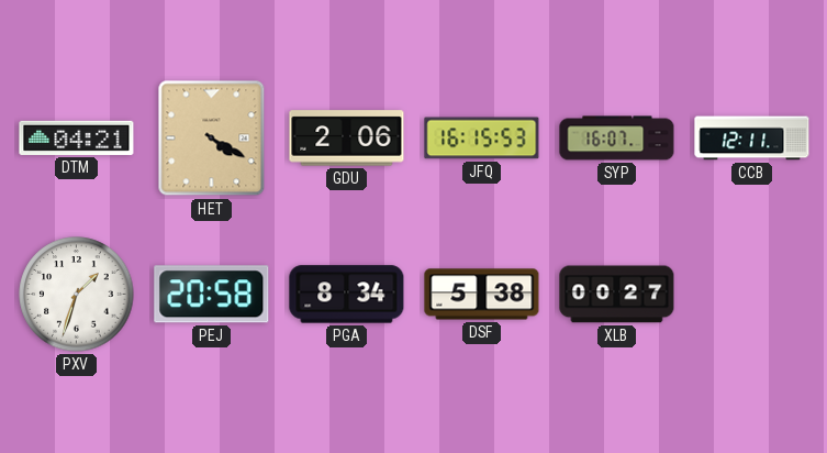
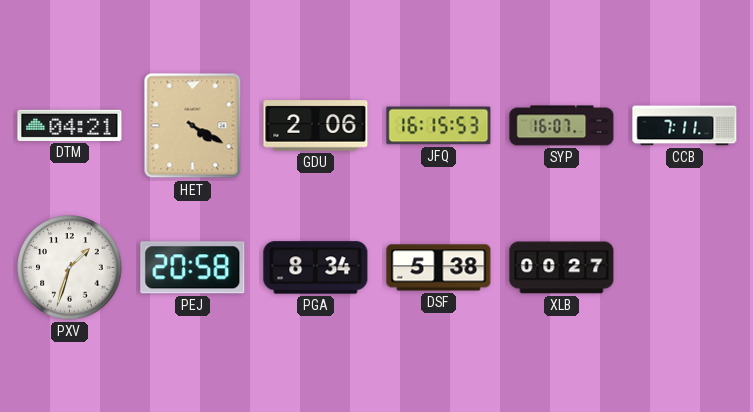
CCB: 12:11 -> 7:11 (685, 126)
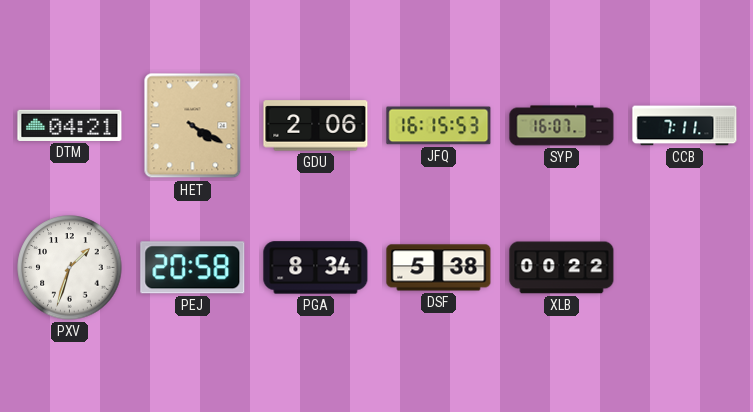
XLB: 00:27 -> 00:22 (562, 268)
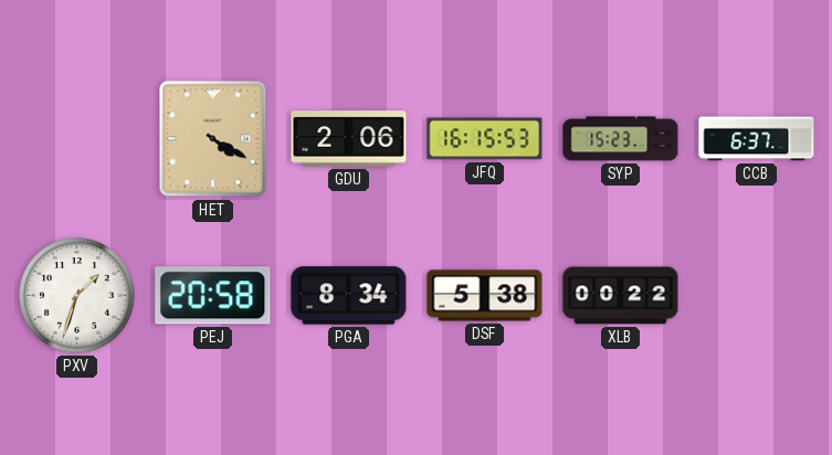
DTM: 04:21 -> none (70, 125)
SYP: 16:07 -> 15:23 (621, 139)
CCB: 7:11 -> 6:37 (757, 139)
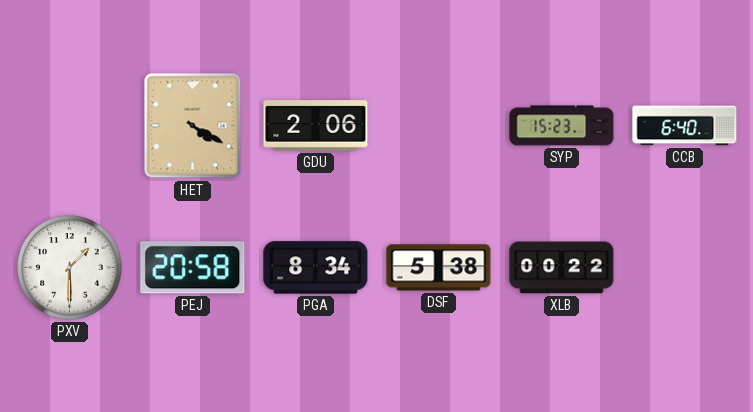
JFQ: 16:15 -> none (485, 139)
CCB: 6:37 -> 6:40 (685, 126)
PXV: 1:33 -> 1:30 (70, 268)
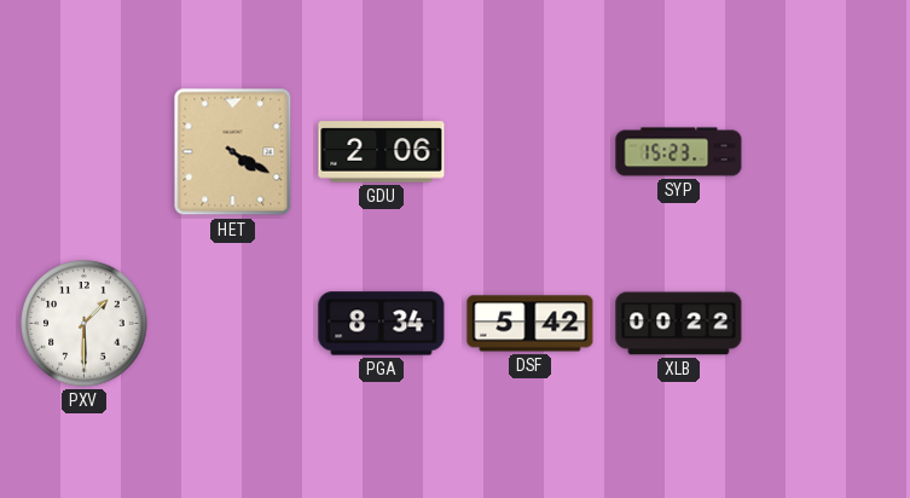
CCB: 6:40 -> none (685, 126)
PEJ: 20:58 -> none (193, 268)
DSF: 5:38 -> 5:42 (531, 324)
